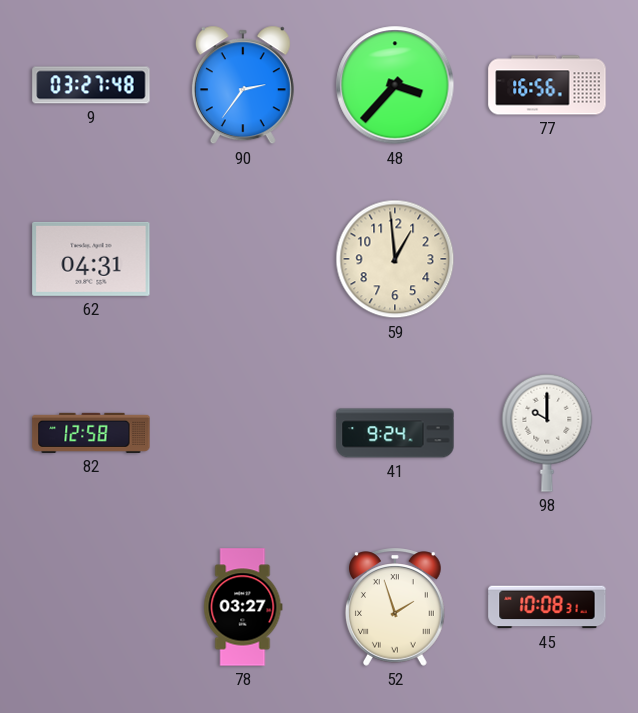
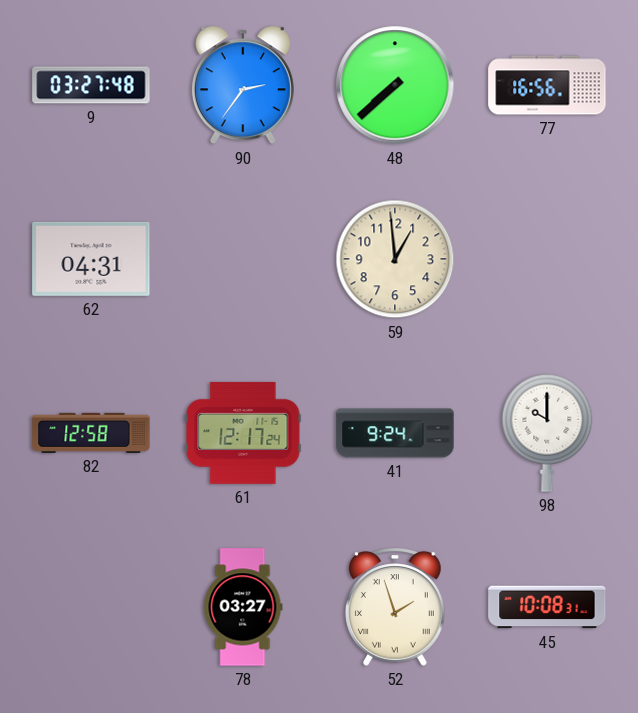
48: 3:37 -> 7:38 (395, 85)
61: none -> 12:17 (243, 433)
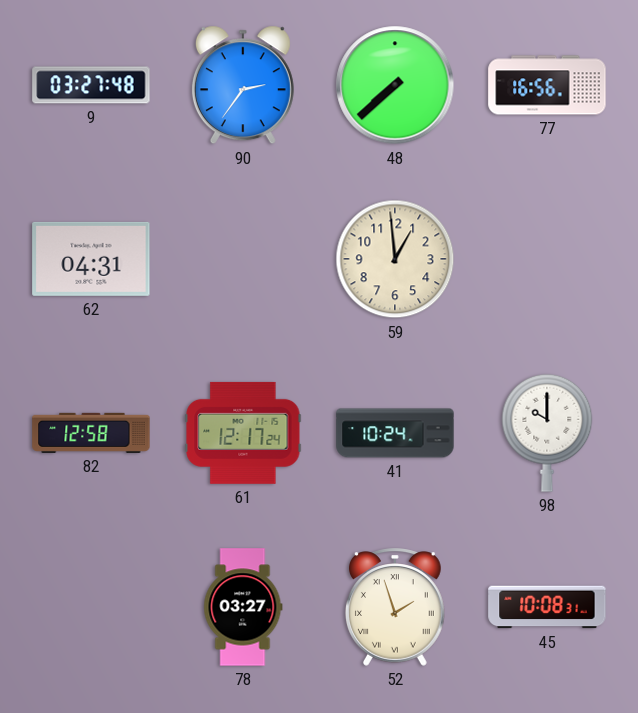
41: 9:24 -> 10:24 (395, 433)
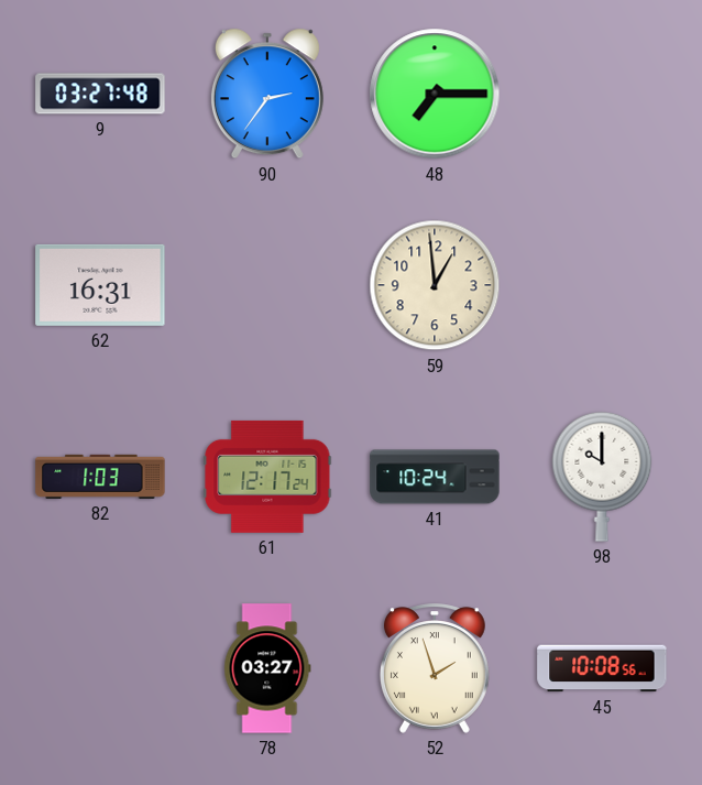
48: 7:38 -> 7:15 (435, 94)
77: 16:56 -> none (547, 85)
62: 04:31 -> 16:31 (100, 285)
82: 12:58 -> 1:03 (100, 477)
45: 10:08:31 -> 10:08:56 (602, 668)
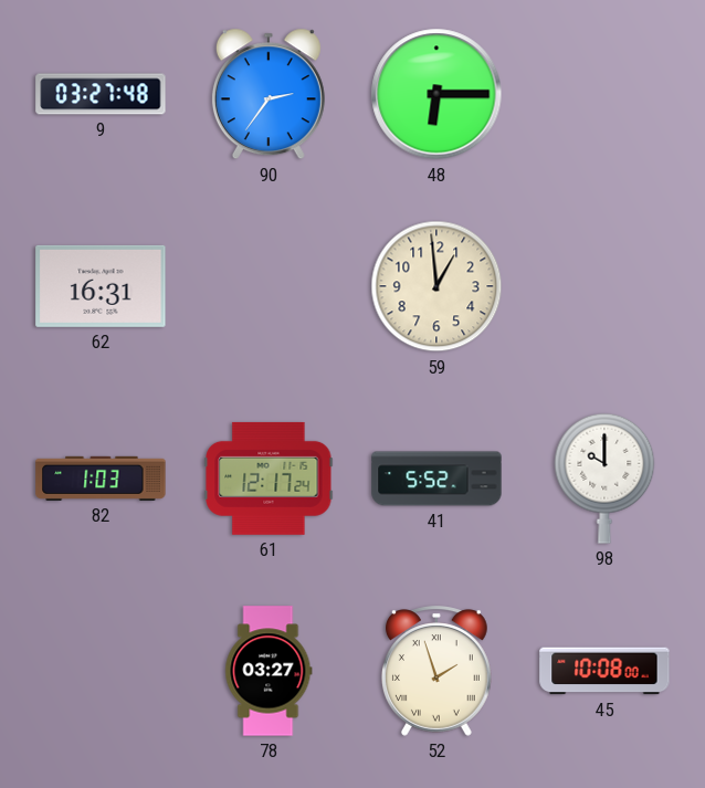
48: 7:15 -> 6:15 (436, 94)
41: 10:24 -> 5:52 (436, 479)
45: 10:08:56 -> 10:08:00 (604, 671)
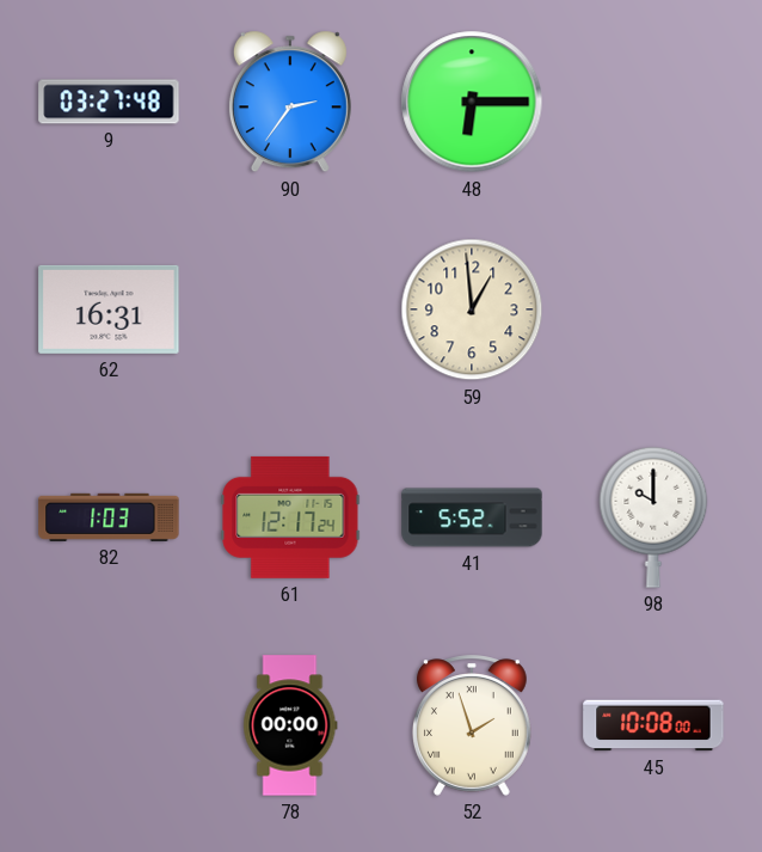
78: 03:27 -> 00:00 (290, 725)
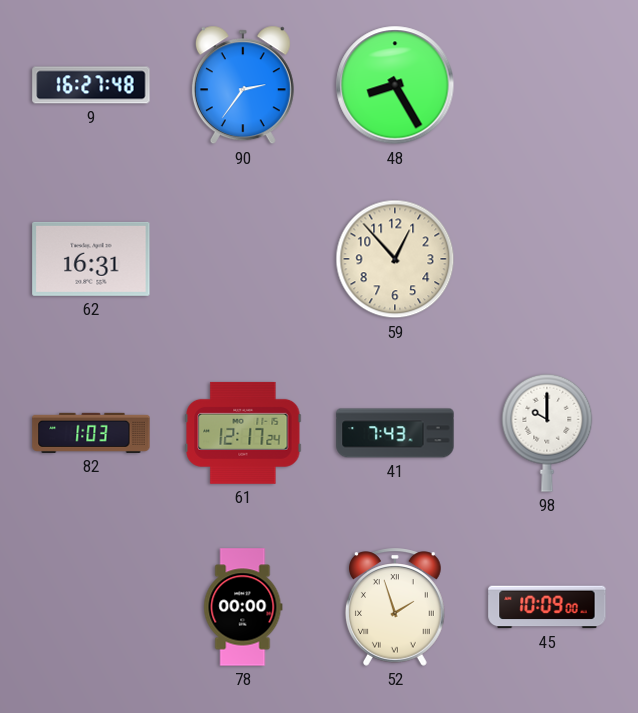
9: 03:27 -> 16:27 (91, 85)
48: 6:15 -> 8:25 (395, 85)
59: 12:59 -> 12:53 (395, 259)
41: 5:52 -> 7:43 (395, 433)
45: 10:08 -> 10:09 (547, 607)
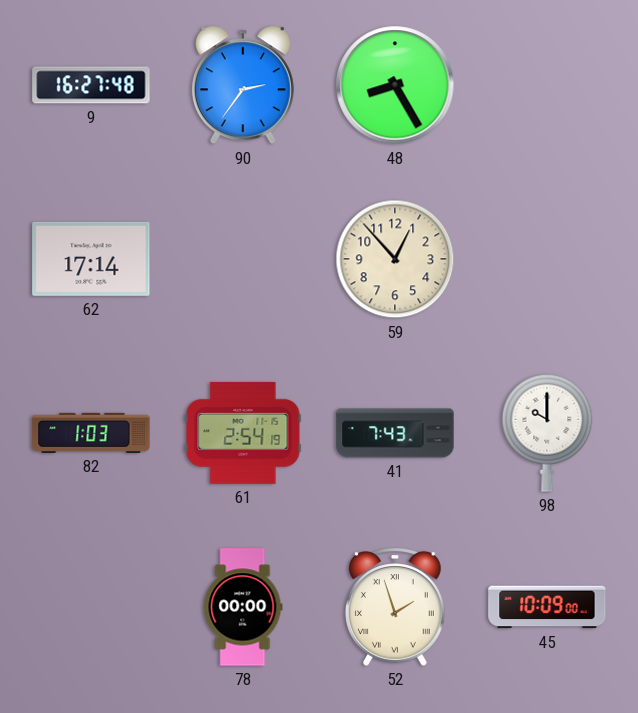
62: 16:31 -> 17:14 (91, 259)
61: 12:17 -> 2:54 (243, 433)
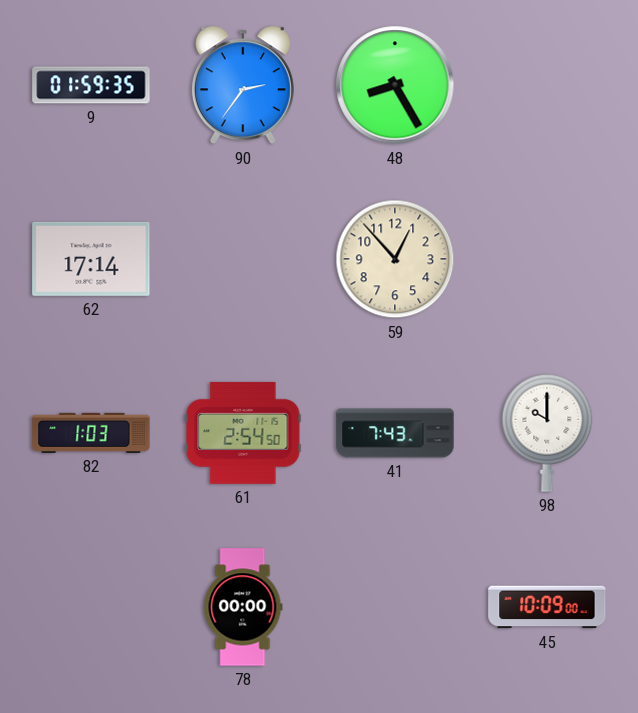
9: 16:27 -> 01:59 (91, 85)
61: 2:54:19 -> 2:54:50 (243, 433)
52: 1:57 -> none (395, 607)
